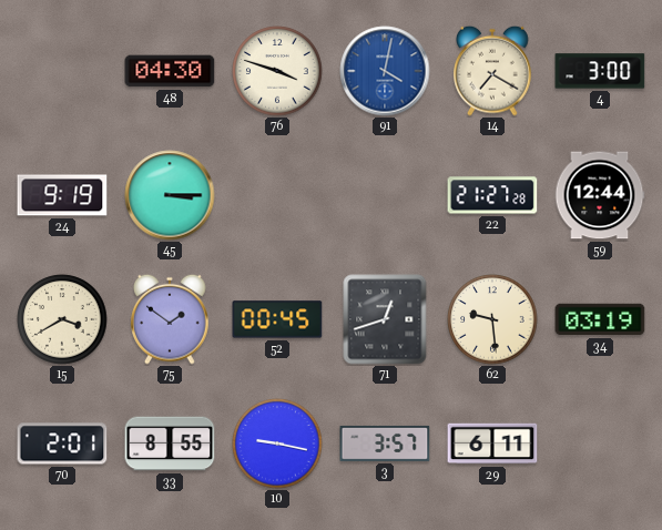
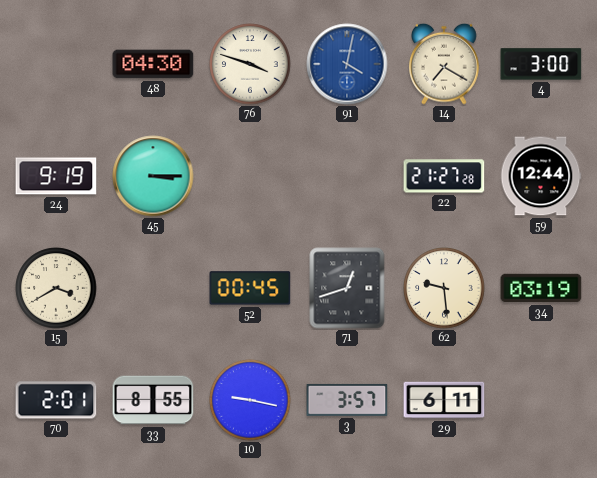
75: 1:51 -> none (170, 319)
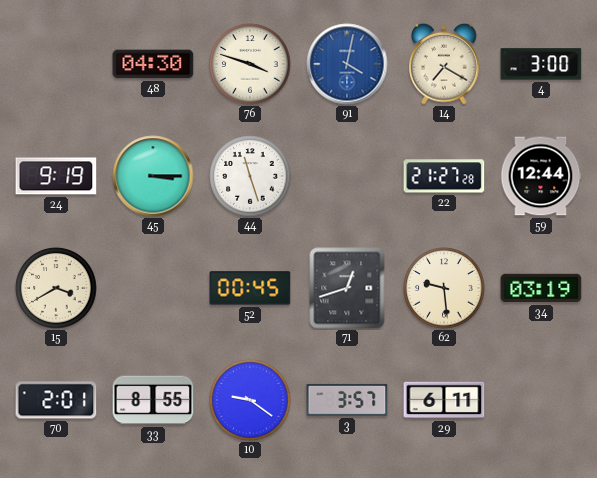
44: none -> 11:27 (250, 176)
10: 9:17 -> 9:21 (250, 400)
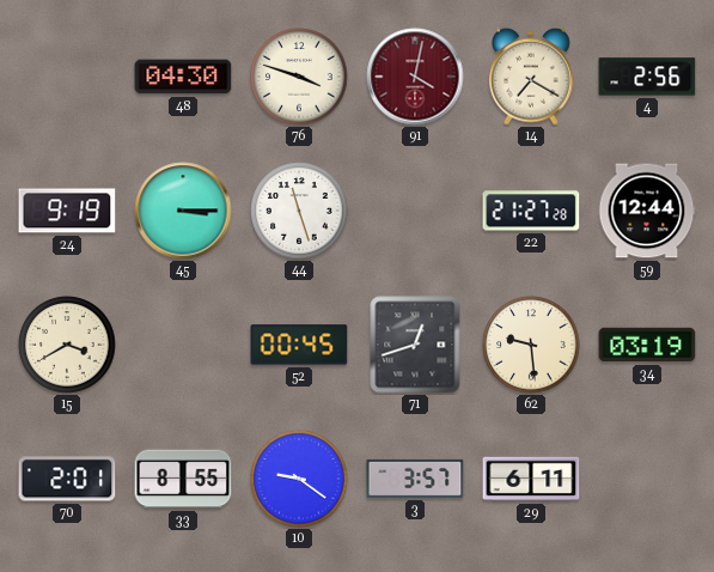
91 dial: blue -> burgundy (415, 77)
4: 3:00 -> 2:56 (647, 77)
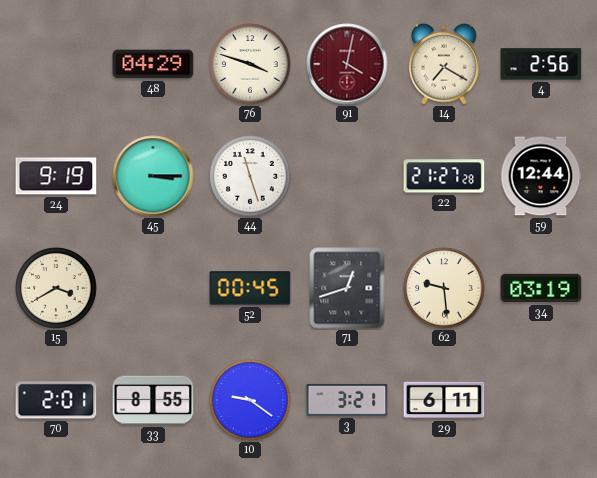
48: 04:30 -> 04:29 (153, 64)
3: 3:57 -> 3:21 (347, 400)
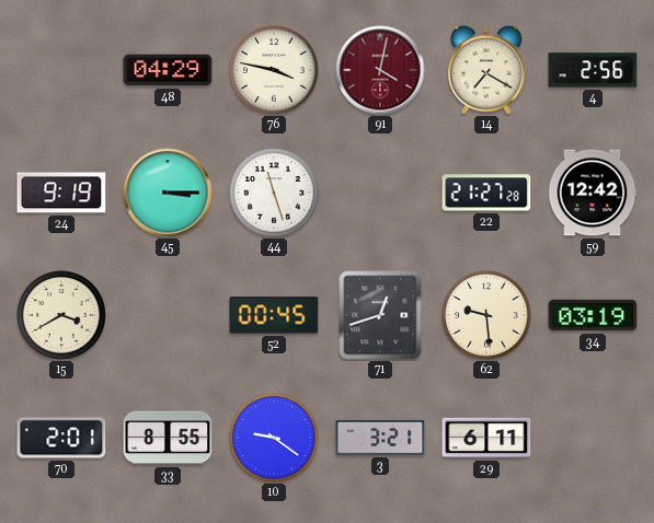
76: 3:48 -> 3:47 (274, 70)
59: 12:44 -> 12:42 (593, 193)
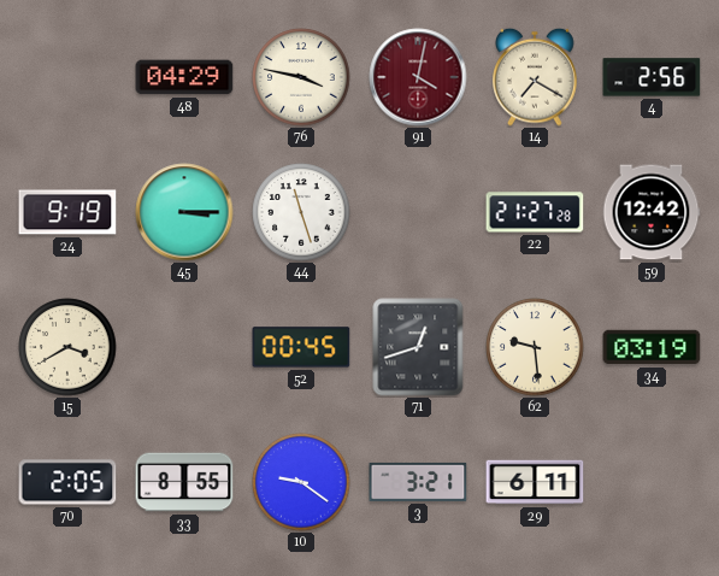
70: 2:01 -> 2:05 (67, 482)
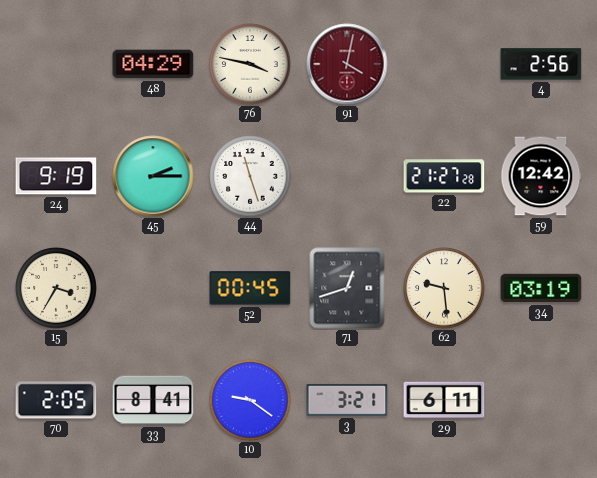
14: 7:20 -> none (535, 77)
45: 3:15 -> 2:15 (153, 176)
15: 3:40 -> 3:35 (56, 288)
33: 8:55 -> 8:41 (153, 400)
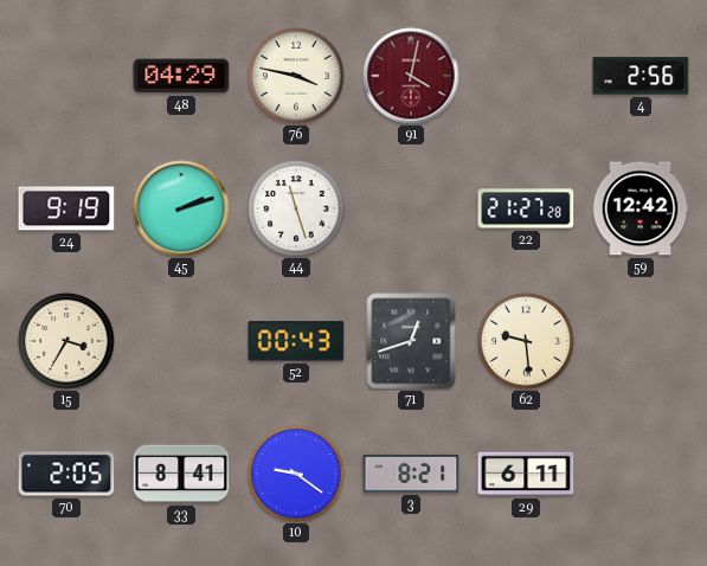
45: 2:15 -> 2:12 (181, 208)
52: 00:45 -> 00:43 (296, 341)
34: 03:19 -> none (541, 288)
3: 3:21 -> 8:21 (411, 474)
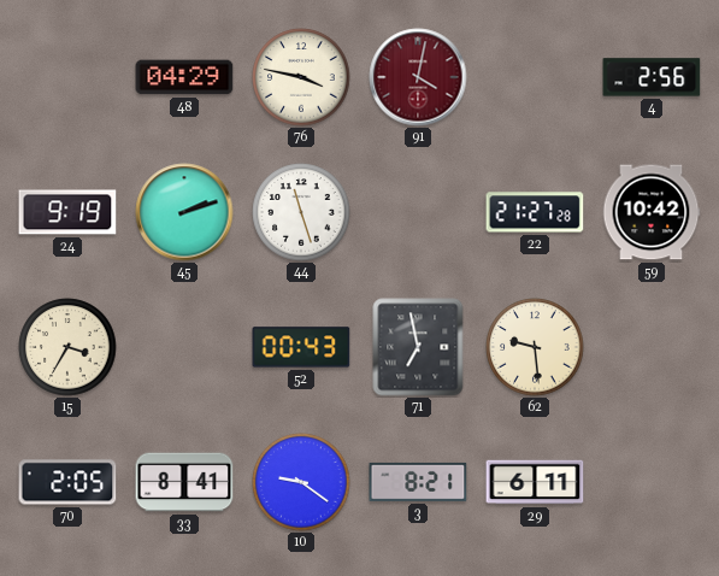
59: 12:42 -> 10:42 (652, 212)
71: 12:42 -> 6:58 (418, 347)
